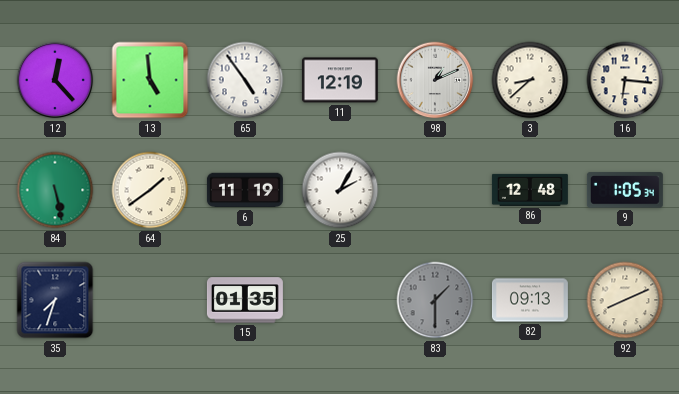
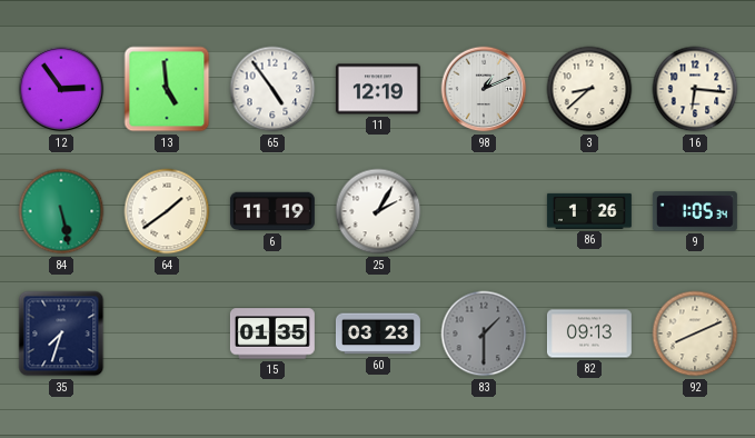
12: 12:23 -> 2:54 (61, 89)
86: 12:48 -> 1:26 (589, 211)
60: none -> 03:23 (378, 334)
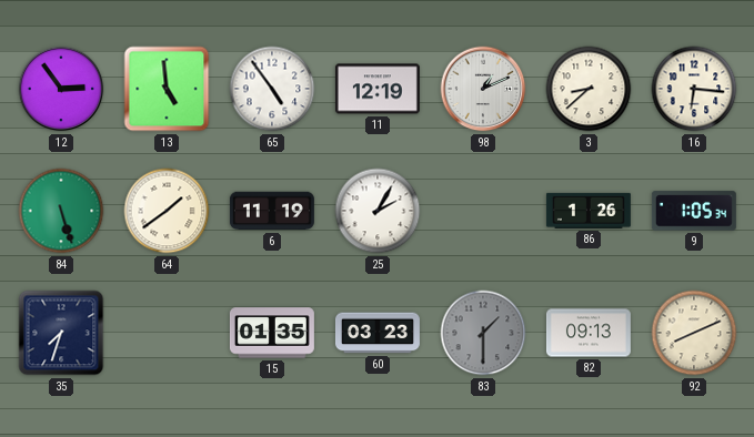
84: 5:28 -> 5:27 (61, 211)
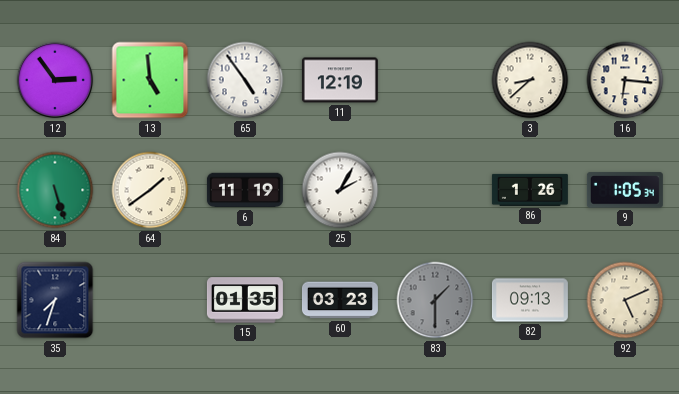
98: 1:11 -> none (483, 89)
92: 8:11 -> 5:11 (625, 300)
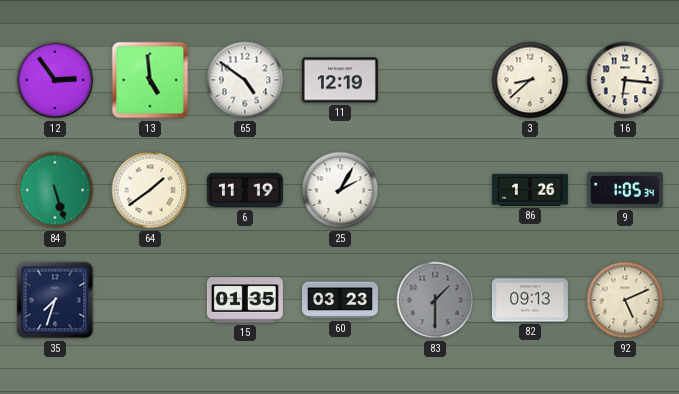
65: 4:54 -> 4:51 (245, 80)
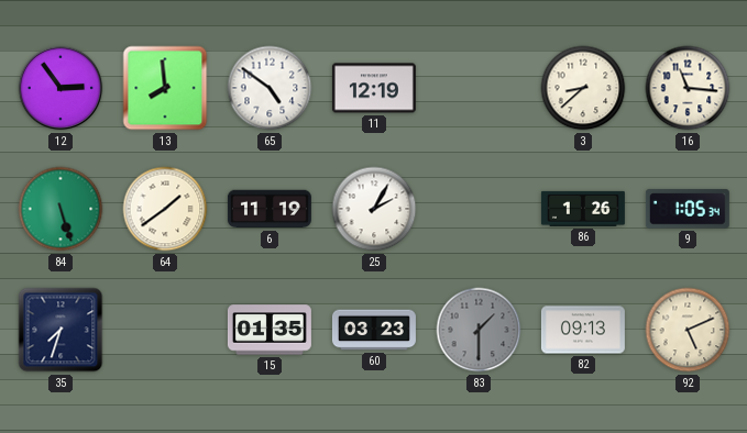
13: 4:59 -> 7:59 (165, 88)
16: 6:16 -> 11:16 (688, 88)
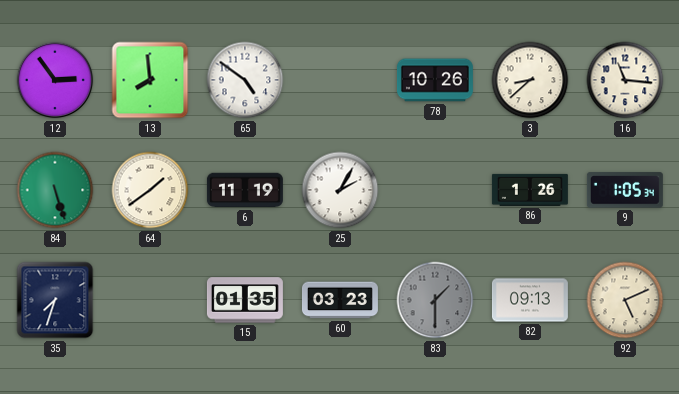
11: 12:19 -> none (374, 88)
78: none -> 10:26 (435, 80)
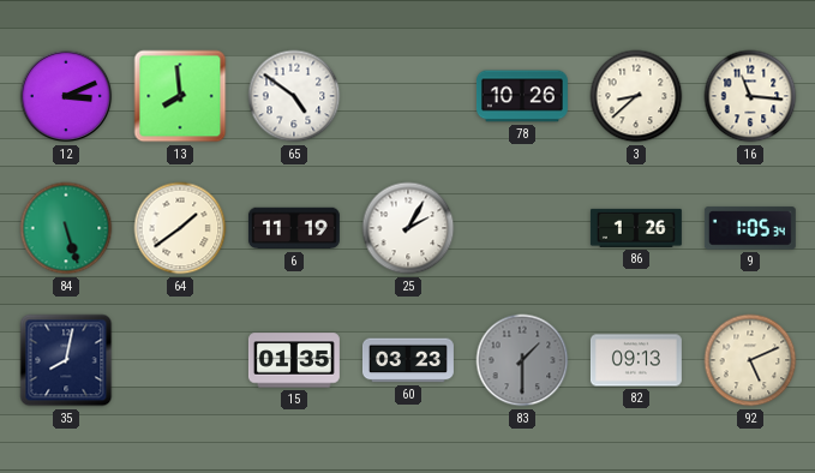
12: 2:54 -> 3:11 (66, 96)
35: 7:33 -> 8:02 (66, 360)
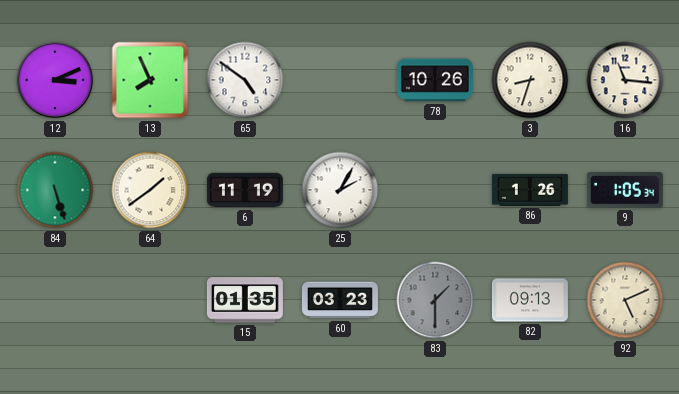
13: 7:59 -> 7:56 (150, 80)
3: 8:38 -> 8:33 (530, 80)
35: 8:02 -> none (66, 360)
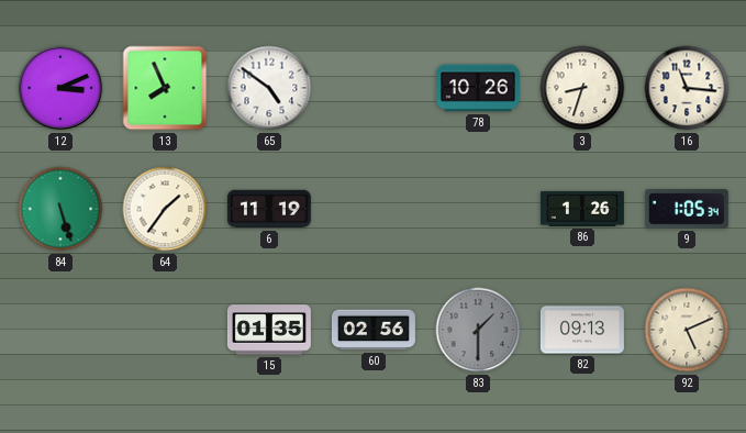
64: 1:39 -> 1:36 (165, 209)
25: 2:05 -> none (340, 190)
60: 03:23 -> 02:56 (374, 330)
